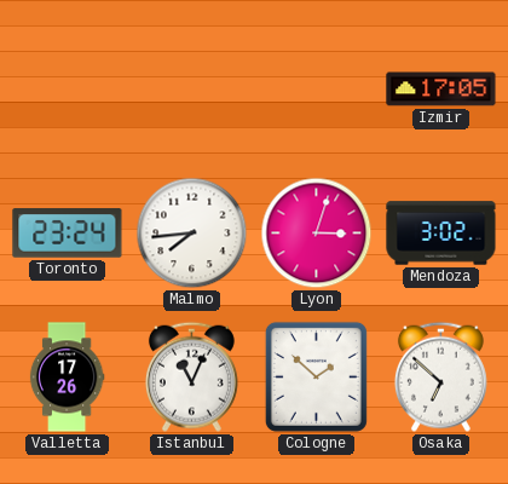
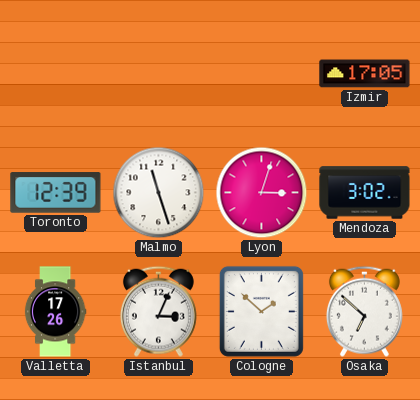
Toronto: 23:24 -> 12:39 (56, 193)
Malmo: 7:44 -> 11:27 (159, 193)
Istanbul: 11:04 -> 3:04 (158, 311)
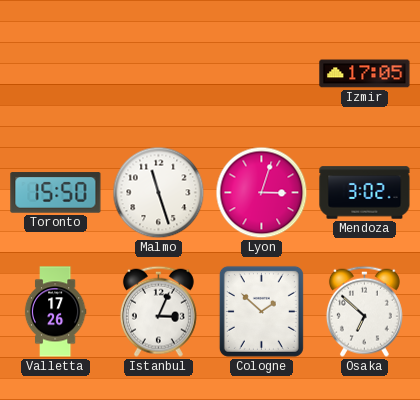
Toronto: 12:39 -> 15:50 (56, 193)
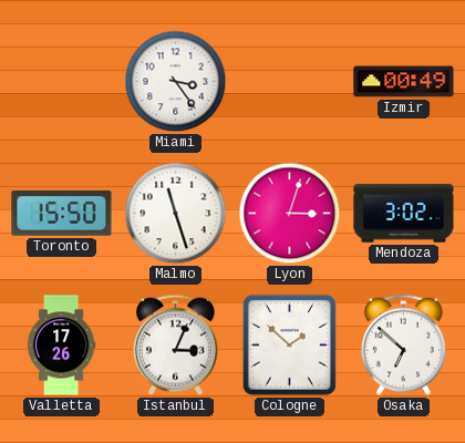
Miami: none -> 3:24 (176, 82)
Izmir: 17:05 -> 00:49 (404, 82)
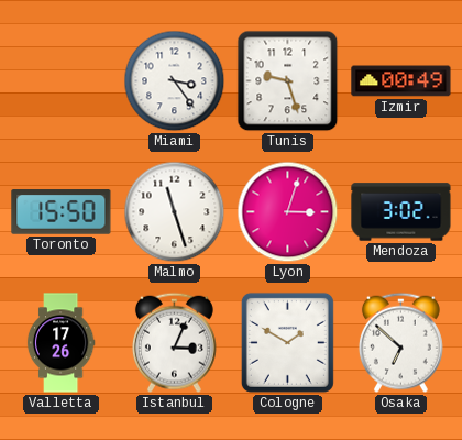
Tunis: none -> 9:27 (288, 81)
Cologne: 1:52 -> 1:50 (287, 342)
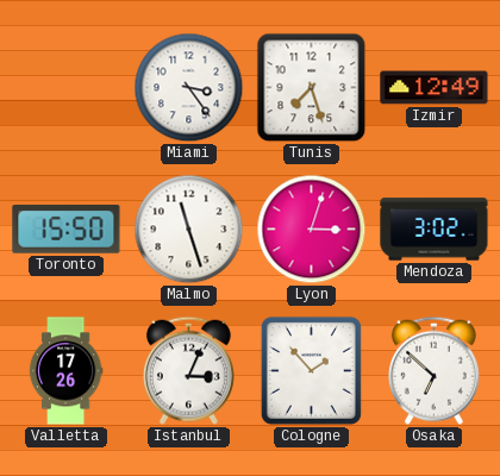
Tunis: 9:27 -> 7:27 (312, 88)
Izmir: 00:49 -> 12:49 (435, 88)
Cologne: 1:50 -> 1:53 (311, 370)
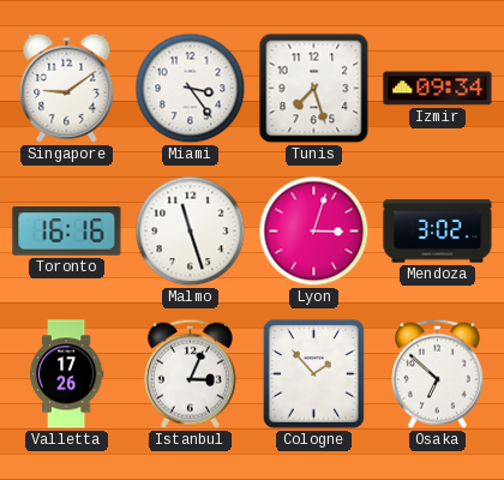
Singapore: none -> 9:09 (67, 88)
Izmir: 12:49 -> 09:34 (438, 89)
Toronto: 15:50 -> 16:16 (67, 232)
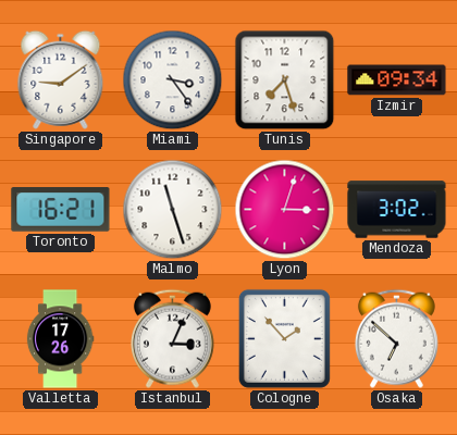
Toronto: 16:16 -> 16:21 (61, 210)
